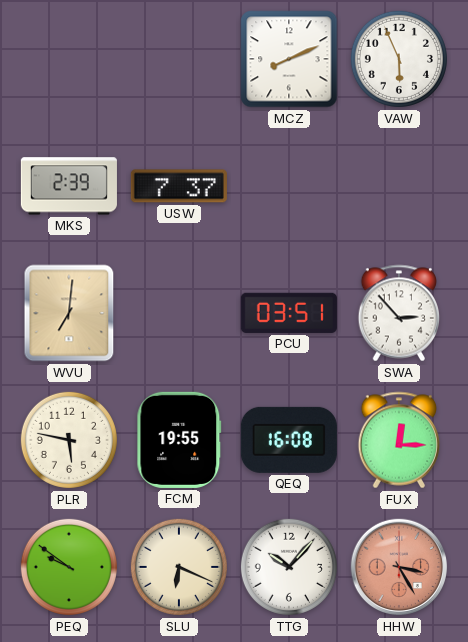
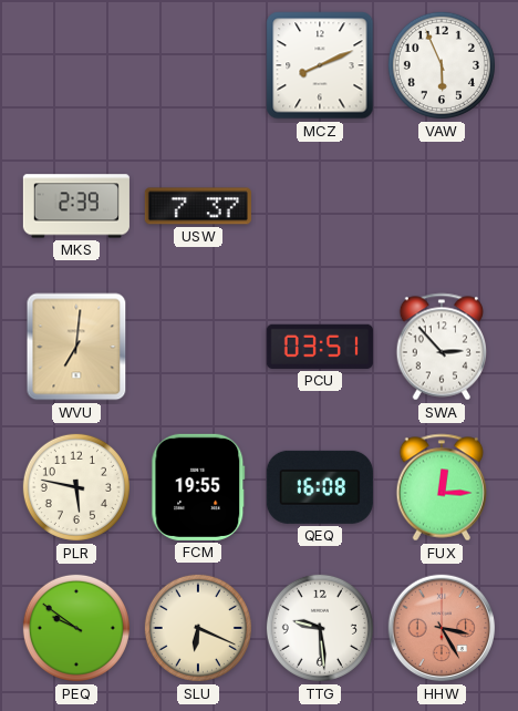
TTG: 10:07 -> 9:29 (320, 628)
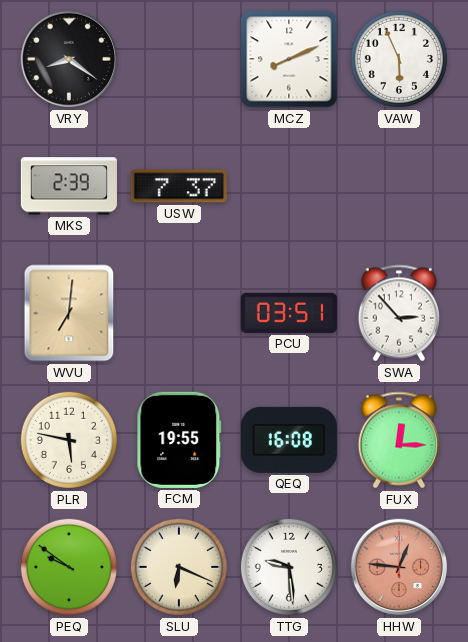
VRY: none -> 8:21 (69, 59)
HHW: 3:25 -> 12:46 (399, 567)
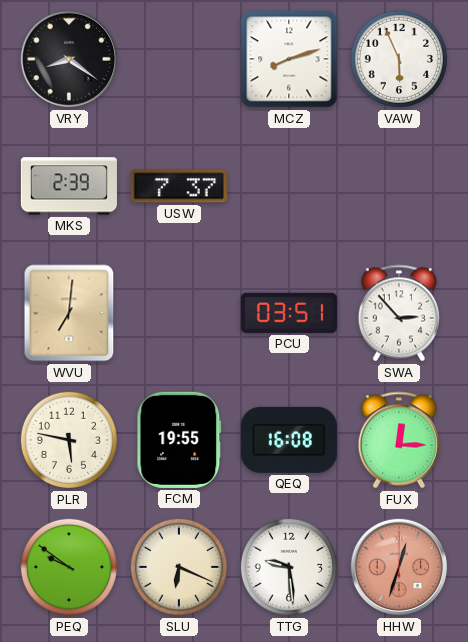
MCZ: 8:11 -> 8:12 (289, 59)
HHW: 12:46 -> 12:33 (399, 567)
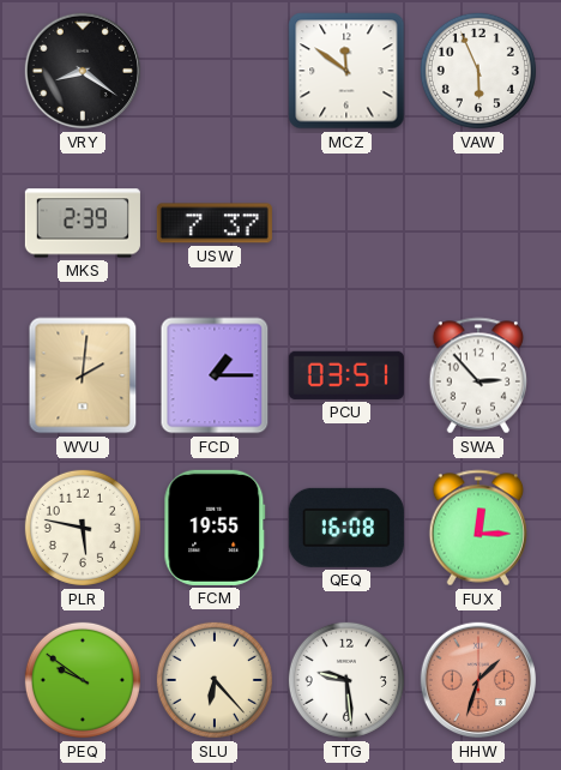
MCZ: 8:12 -> 11:51 (346, 71)
WVU: 7:01 -> 2:01 (83, 375)
FCD: none -> 1:15 (215, 375)
SLU: 6:19 -> 6:23 (215, 680)
HHW: 12:33 -> 1:33 (478, 680)
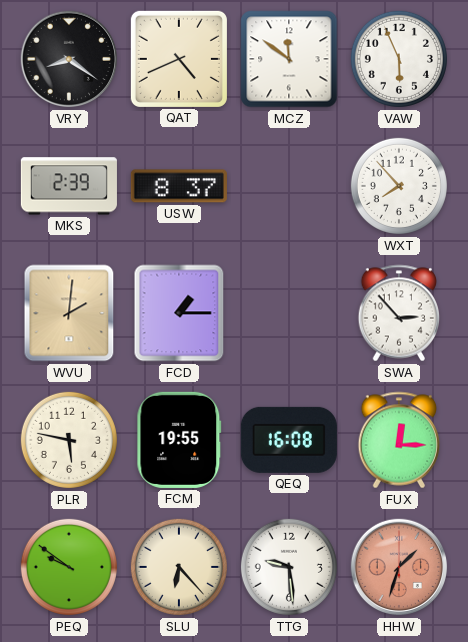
QAT: none -> 4:41 (179, 59)
USW: 7:37 -> 8:37 (179, 186)
WXT: none -> 7:53 (399, 186)
PCU: 03:51 -> none (346, 375)
